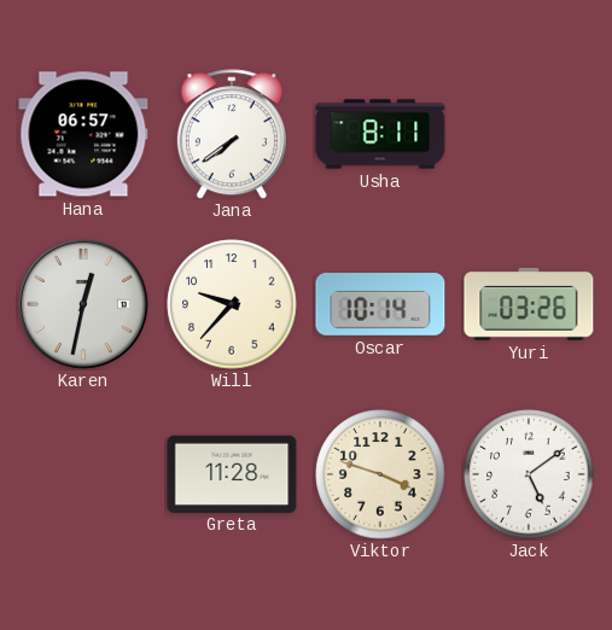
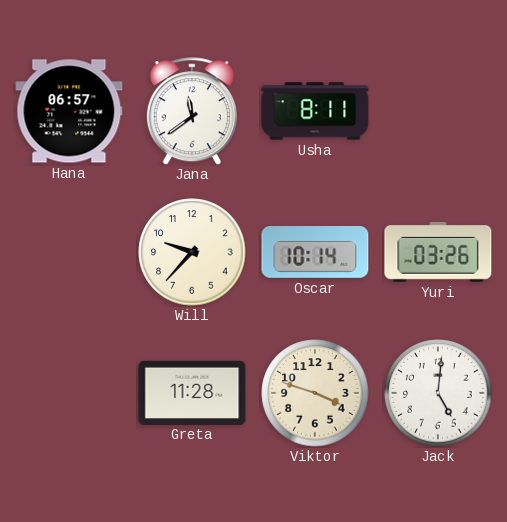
Jana: 7:39 -> 11:39 (192, 111)
Karen: 12:32 -> none (83, 304)
Jack: 5:09 -> 5:01 (438, 393)
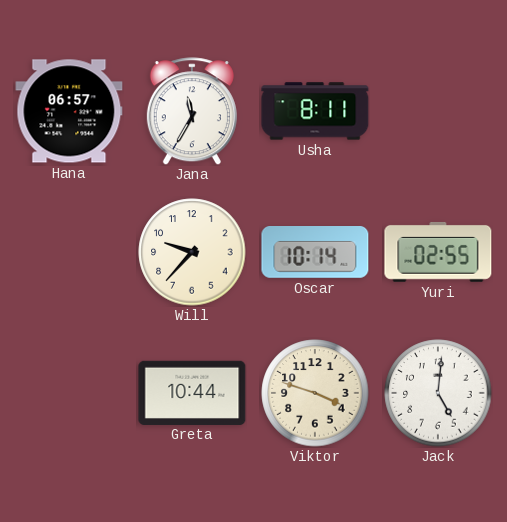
Jana: 11:39 -> 11:35 (192, 111)
Yuri: 03:26 -> 02:55 (438, 252)
Greta: 11:28 -> 10:44 (192, 392)
